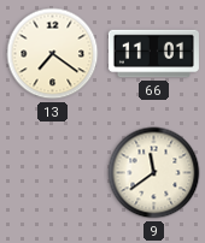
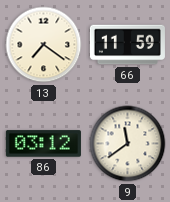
66: 11:01 -> 11:59 (127, 45)
86: none -> 03:12 (43, 144)
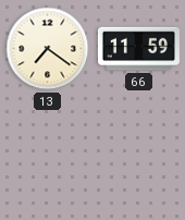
86: 03:12 -> none (43, 144)
9: 11:39 -> none (128, 144)
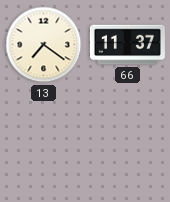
66: 11:59 -> 11:37 (127, 45)
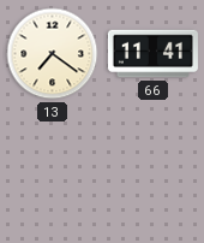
66: 11:37 -> 11:41 (152, 54)
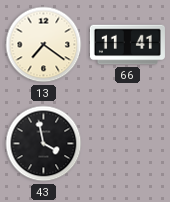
43: none -> 3:58 (44, 144)
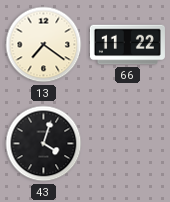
66: 11:41 -> 11:22 (127, 45)
43: 3:58 -> 4:03 (44, 144)
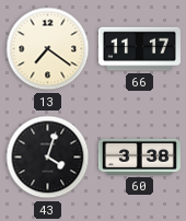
66: 11:22 -> 11:17 (139, 49)
60: none -> 3:38 (139, 156)
